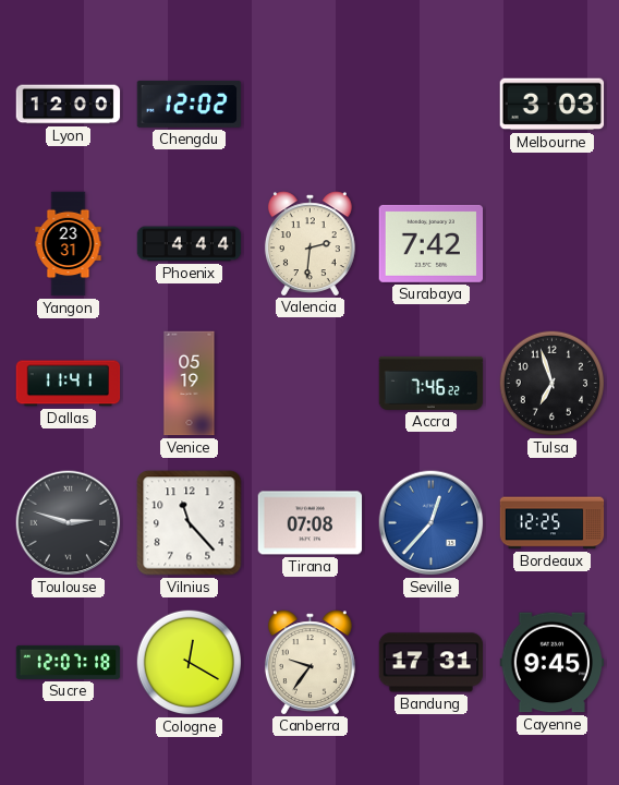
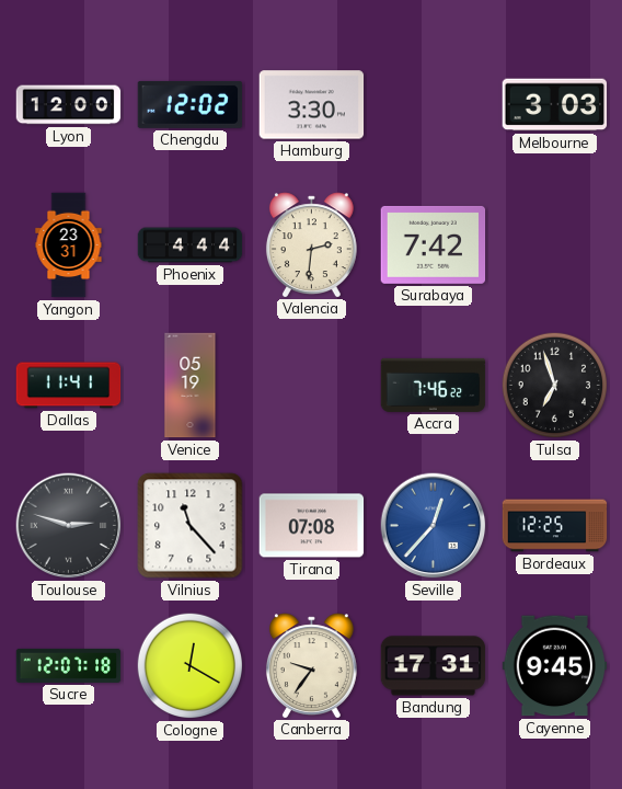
Hamburg: none -> 3:30 (312, 105)
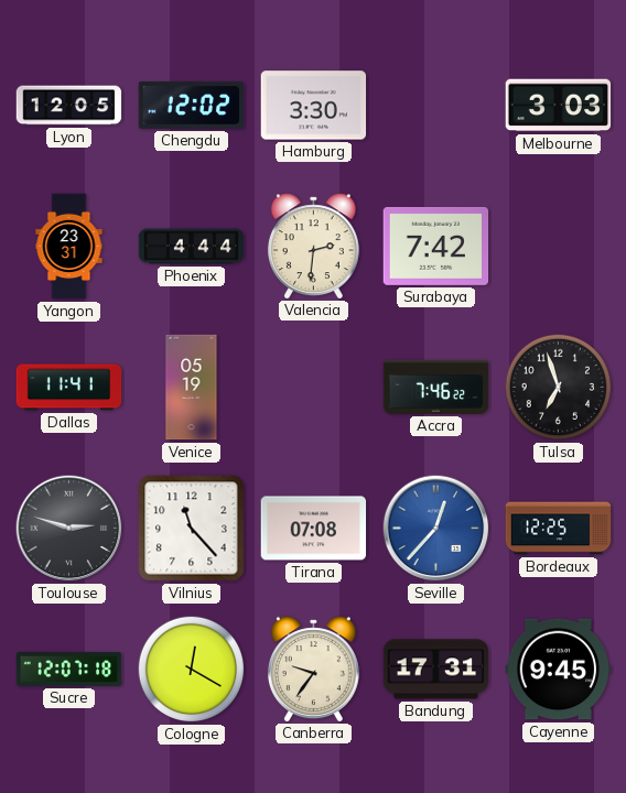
Lyon: 12:00 -> 12:05 (69, 106)
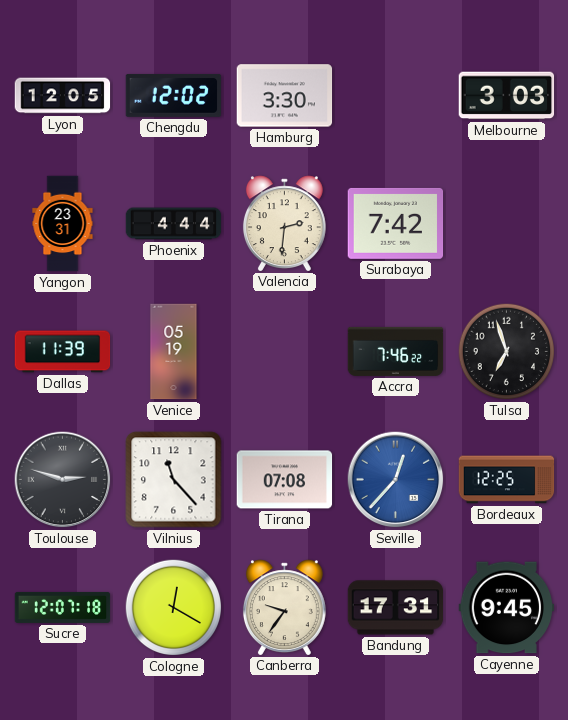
Dallas: 11:41 -> 11:39 (63, 352)
